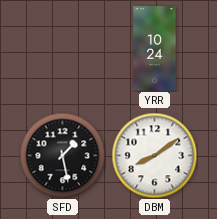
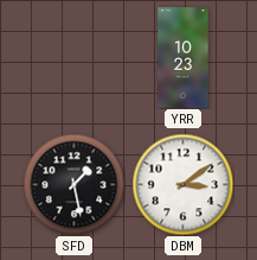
YRR: 10:24 -> 10:23 (184, 58)
DBM: 8:09 -> 3:09 (182, 184)
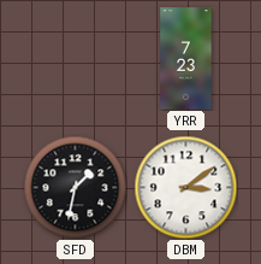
YRR: 10:23 -> 7:23 (186, 59)
SFD: 1:28 -> 1:32 (75, 187)
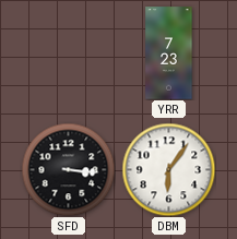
SFD: 1:32 -> 3:16 (68, 169)
DBM: 3:09 -> 6:06 (168, 169)
